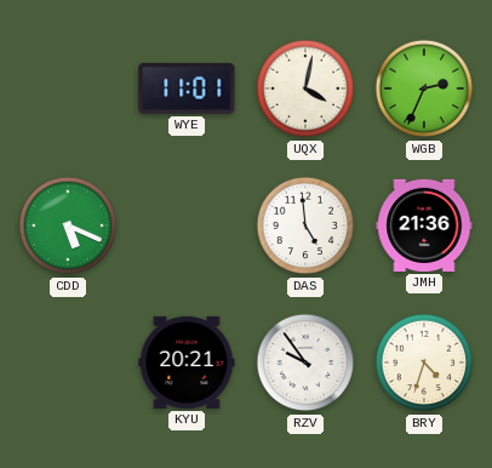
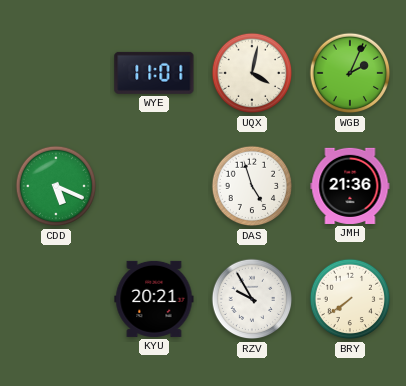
WGB: 2:34 -> 2:04 (350, 73)
DAS: 4:59 -> 4:57 (252, 186)
RZV: 9:54 -> 9:55 (252, 299)
BRY: 4:33 -> 7:39 (350, 299)
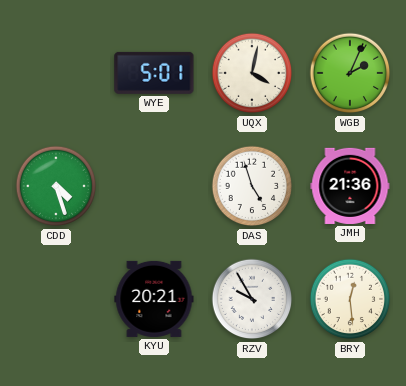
WYE: 11:01 -> 5:01 (154, 73)
CDD: 5:19 -> 4:27 (56, 186)
BRY: 7:39 -> 12:29 (350, 299)
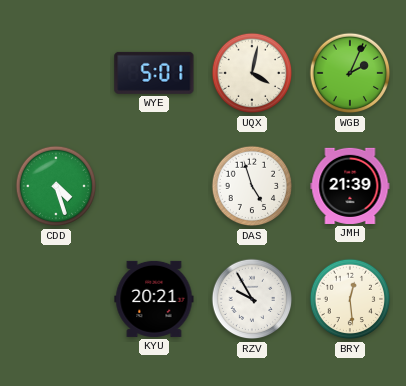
JMH: 21:36 -> 21:39 (350, 186)
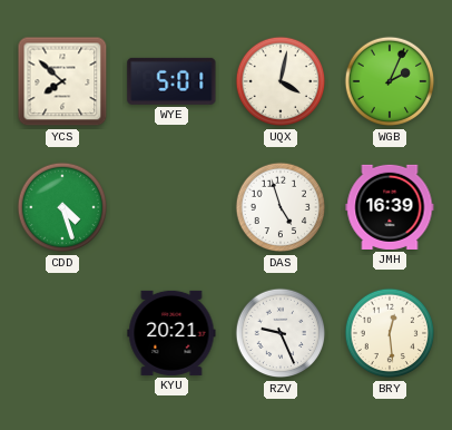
YCS: none -> 7:52 (62, 81)
JMH: 21:39 -> 16:39 (390, 207)
RZV: 9:55 -> 9:26 (281, 333)
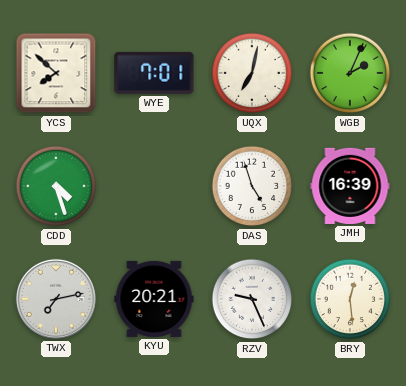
WYE: 5:01 -> 7:01 (154, 73)
UQX: 4:02 -> 7:02 (252, 73)
TWX: none -> 7:13 (56, 299)
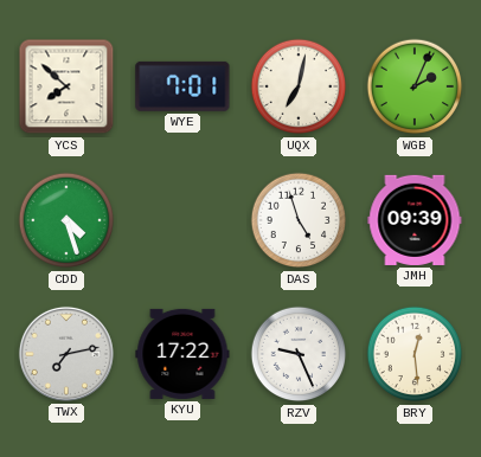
JMH: 16:39 -> 09:39 (415, 220)
KYU: 20:21 -> 17:22 (182, 354)
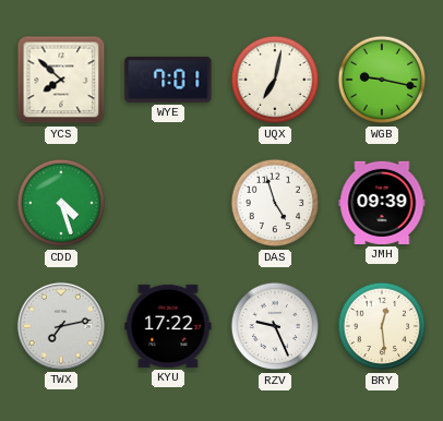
WGB: 2:04 -> 9:17 (382, 80)
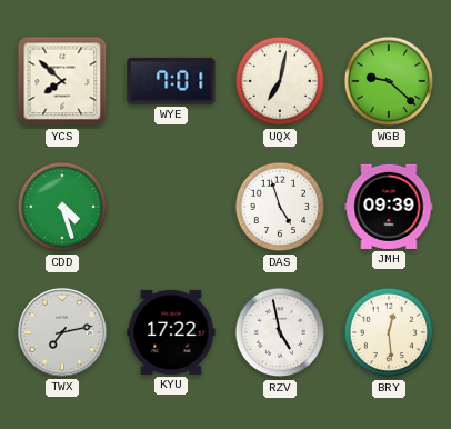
WGB: 9:17 -> 9:22 (389, 81)
RZV: 9:26 -> 4:58 (280, 332)
